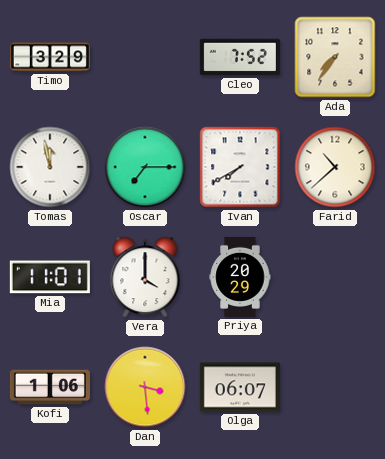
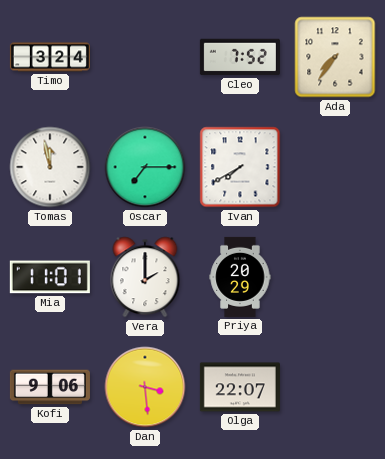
Timo: 3:29 -> 3:24 (50, 57)
Farid: 10:38 -> none (335, 167)
Vera: 4:00 -> 2:00 (145, 277)
Kofi: 1:06 -> 9:06 (50, 387)
Olga: 06:07 -> 22:07 (240, 387)
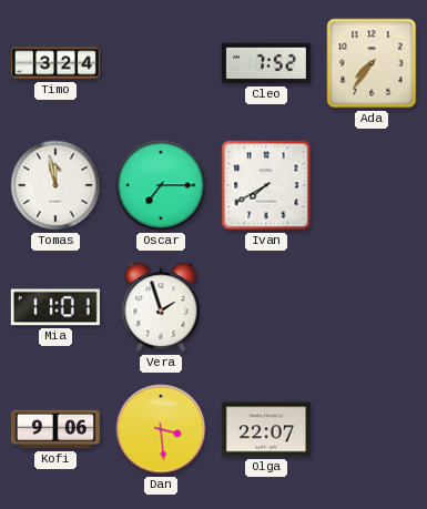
Vera: 2:00 -> 1:57 (161, 307)
Priya: 20:29 -> none (240, 277)
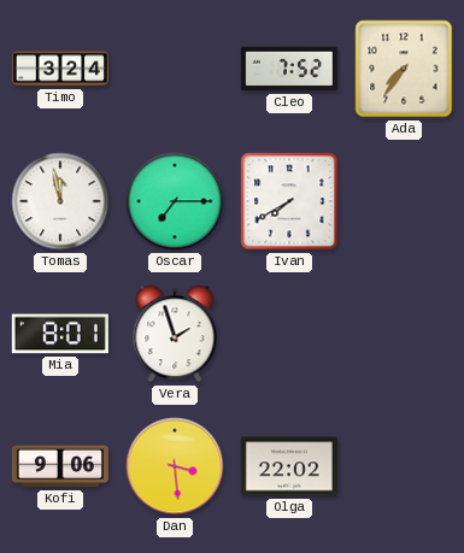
Mia: 11:01 -> 8:01 (60, 334)
Olga: 22:07 -> 22:02 (289, 466)
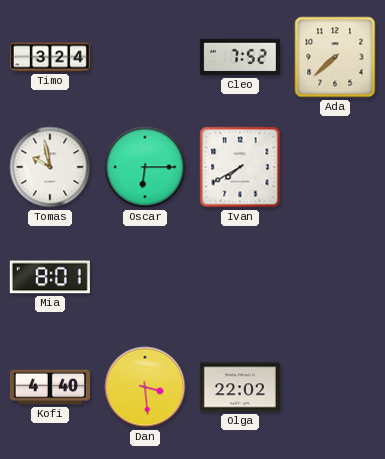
Ada: 7:36 -> 7:38 (335, 57)
Tomas: 11:58 -> 9:58 (50, 167)
Oscar: 7:15 -> 6:15 (145, 167)
Vera: 1:57 -> none (175, 334)
Kofi: 9:06 -> 4:40 (50, 387)
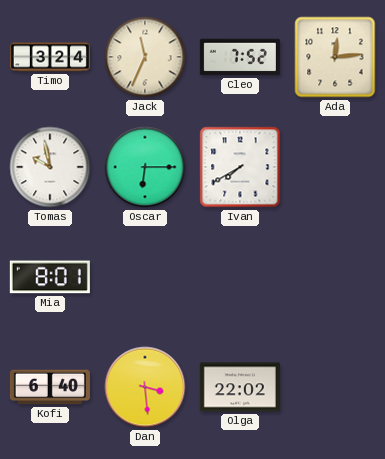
Jack: none -> 11:34 (145, 57)
Ada: 7:38 -> 12:14 (335, 57)
Kofi: 4:40 -> 6:40 (50, 387)
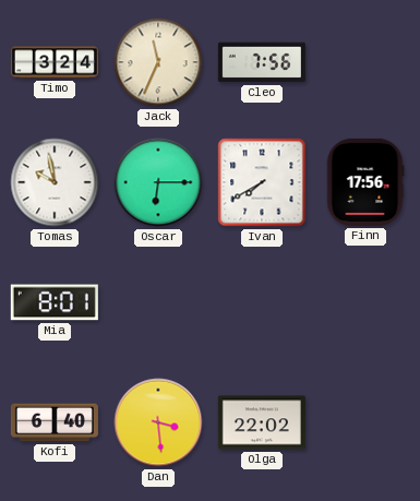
Cleo: 7:52 -> 7:56 (262, 62)
Ada: 12:14 -> none (335, 57)
Finn: none -> 17:56 (365, 182)
